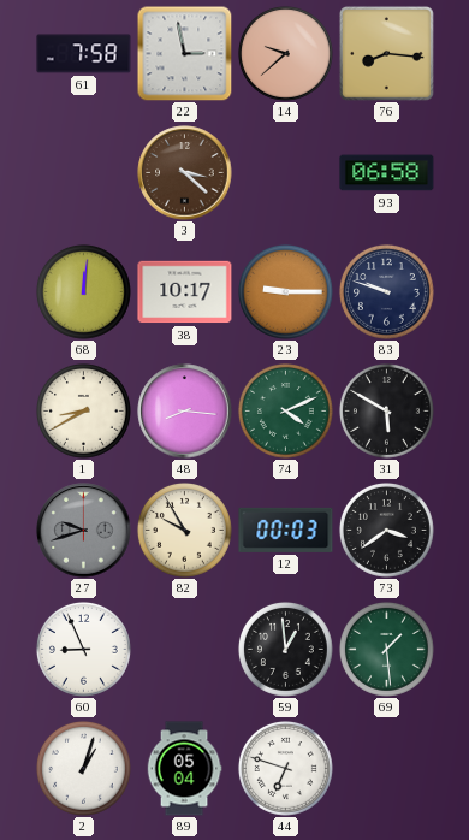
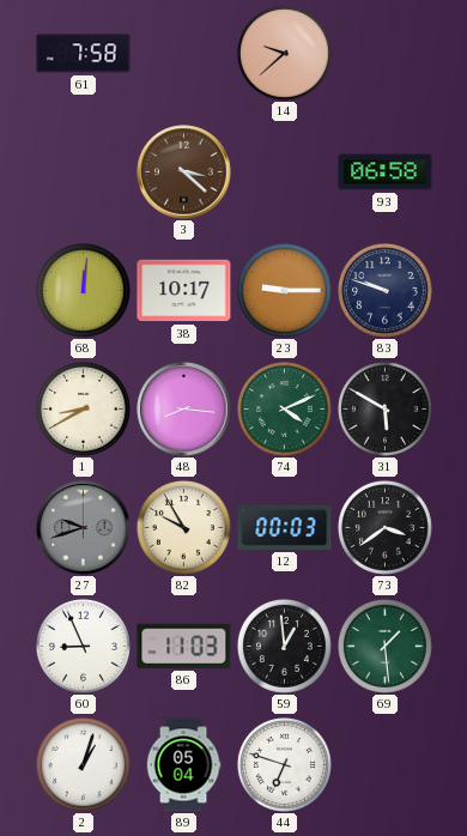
22: 2:58 -> none (184, 53)
76: 8:16 -> none (386, 53)
86: none -> 11:03 (184, 646)
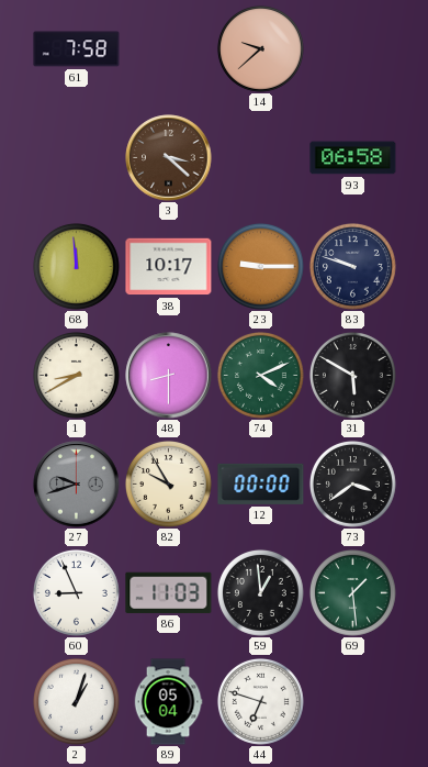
68: 12:01 -> 11:59 (77, 267)
48: 8:16 -> 8:30 (169, 376)
12: 00:03 -> 00:00 (261, 483)
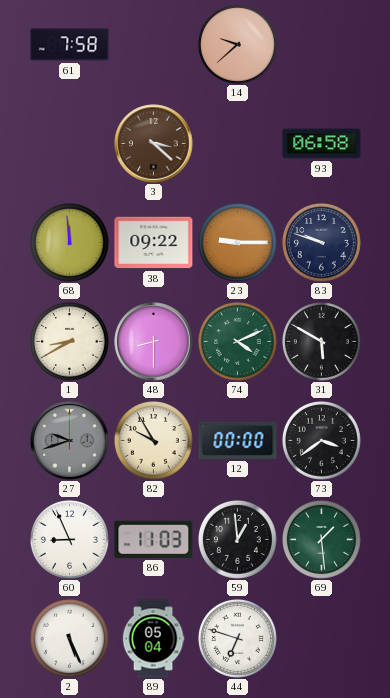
38: 10:17 -> 09:22 (154, 243)
2: 1:03 -> 5:26 (70, 639)
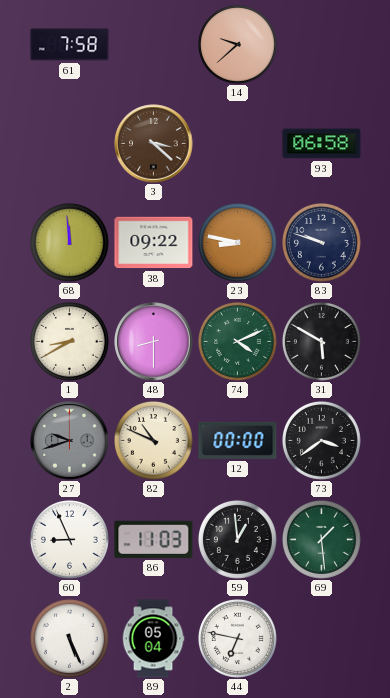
23: 9:15 -> 8:47 (238, 243)
82: 9:55 -> 10:49 (154, 441)
44: 6:48 -> 6:47 (238, 639)
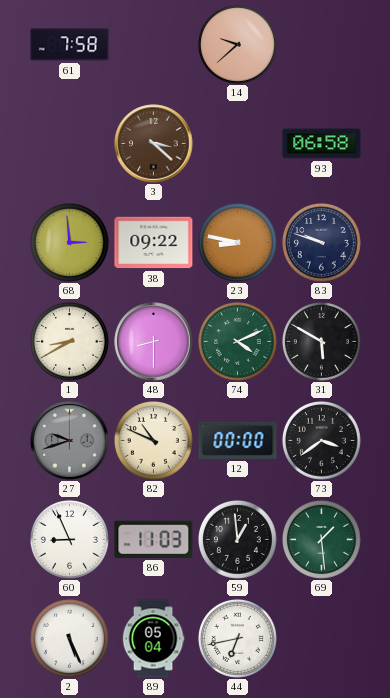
68: 11:59 -> 2:59 (70, 243)
44: 6:47 -> 6:43 (238, 639)
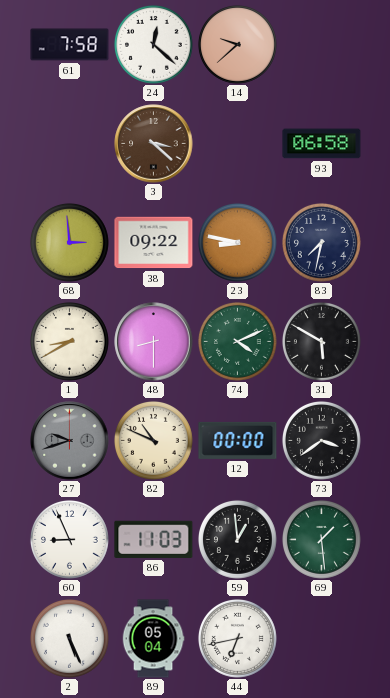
24: none -> 12:22 (154, 45)
83: 9:48 -> 7:32 (322, 243)
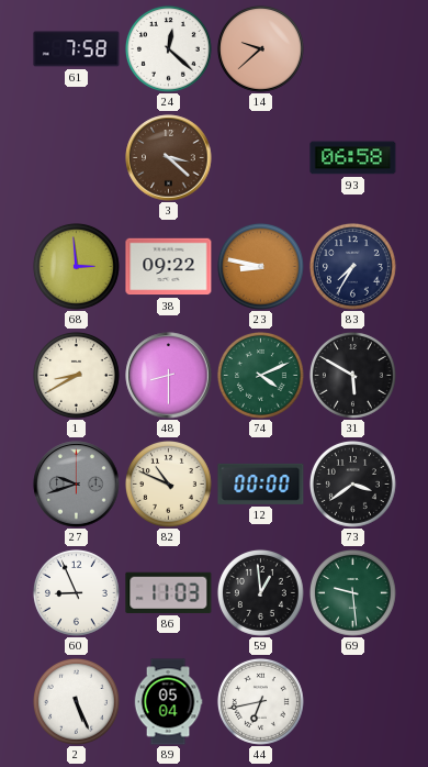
83: 7:32 -> 7:35 (353, 267)
69: 1:29 -> 9:29 (353, 593)
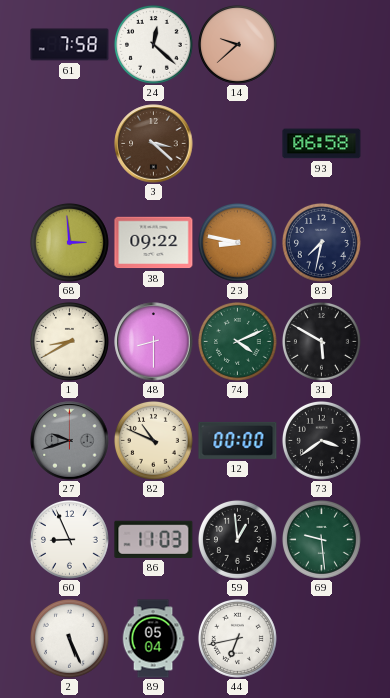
83: 7:35 -> 7:32 (322, 243)
